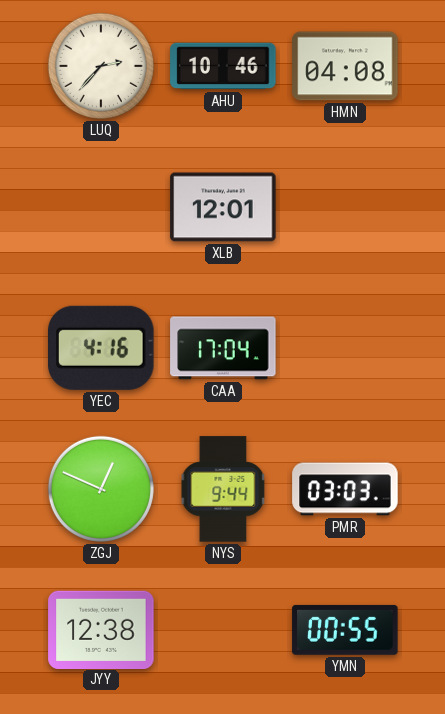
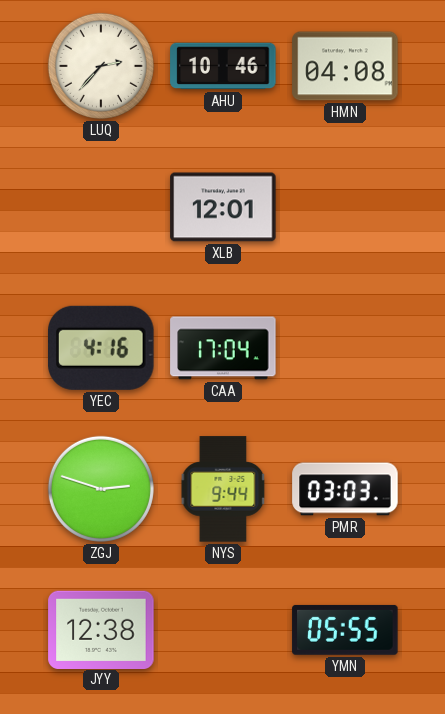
ZGJ: 12:49 -> 2:48 (101, 489)
YMN: 00:55 -> 05:55 (345, 630)
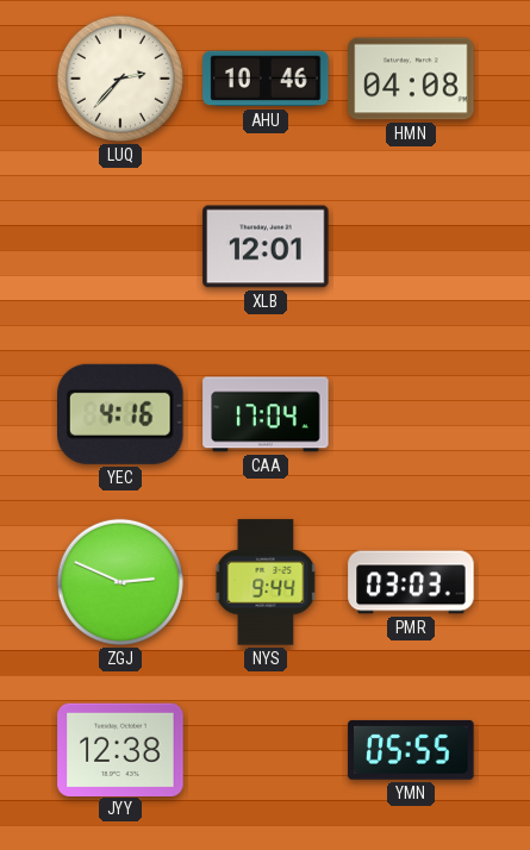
ZGJ: 2:48 -> 2:49 (120, 582)
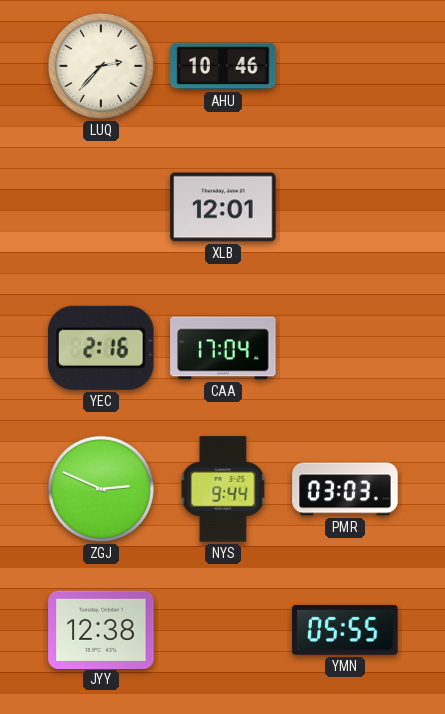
HMN: 04:08 -> none (411, 79)
YEC: 4:16 -> 2:16 (102, 348)
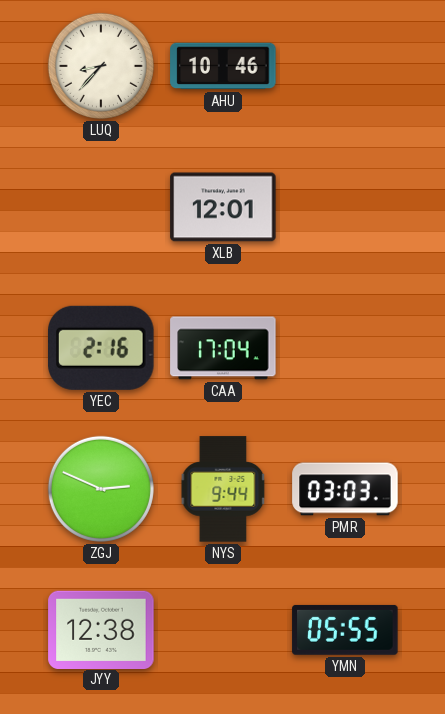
LUQ: 2:37 -> 8:37 (101, 66)
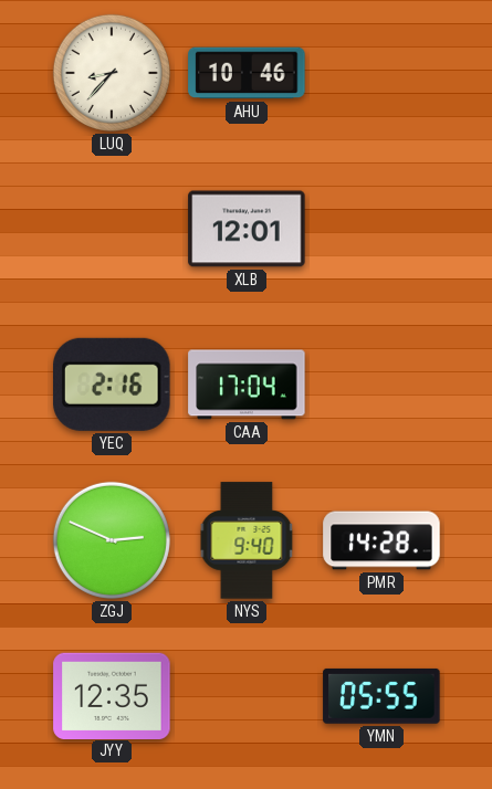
NYS: 9:44 -> 9:40 (247, 540)
PMR: 03:03 -> 14:28 (381, 540)
JYY: 12:38 -> 12:35 (112, 695)
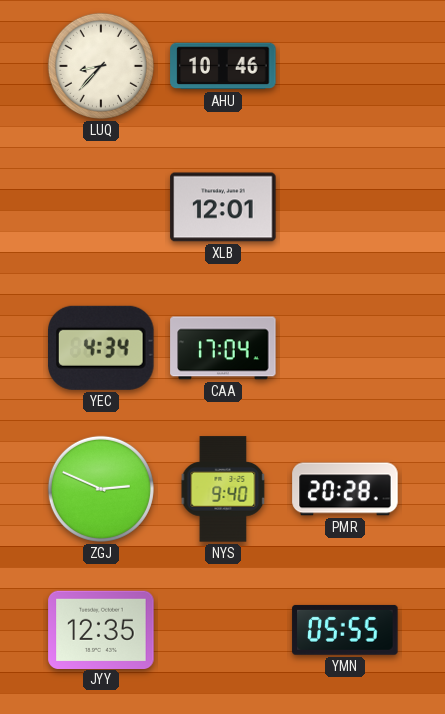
YEC: 2:16 -> 4:34 (102, 348)
PMR: 14:28 -> 20:28 (345, 489)
